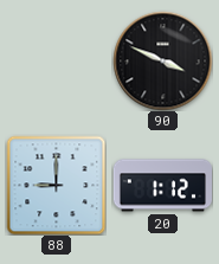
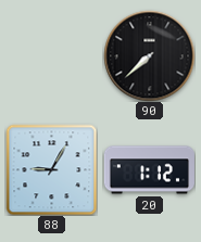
90: 3:49 -> 7:38 (149, 55)
88: 9:00 -> 9:05 (51, 169)
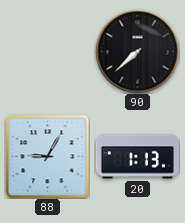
20: 1:12 -> 1:13 (137, 157)
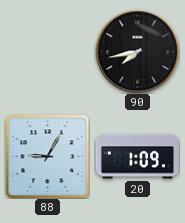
90: 7:38 -> 7:43 (137, 51)
20: 1:13 -> 1:09 (137, 157)
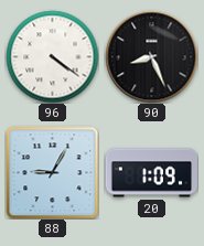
96: none -> 4:21 (52, 56)
90: 7:43 -> 8:26 (151, 56)
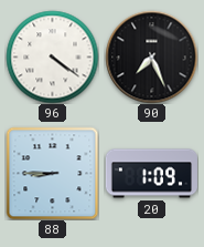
90: 8:26 -> 7:26 (151, 56)
88: 9:05 -> 8:45 (52, 173)
